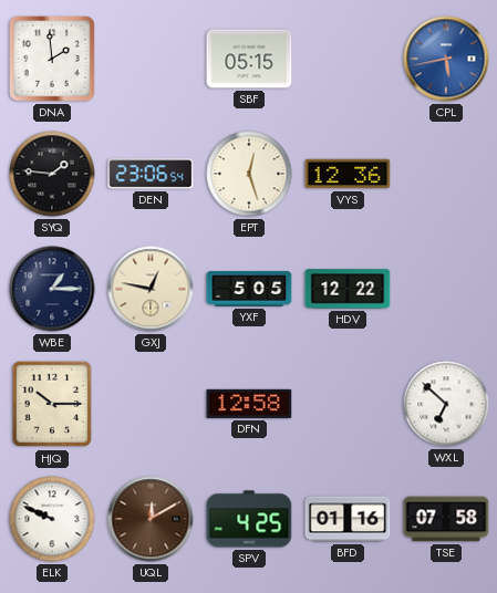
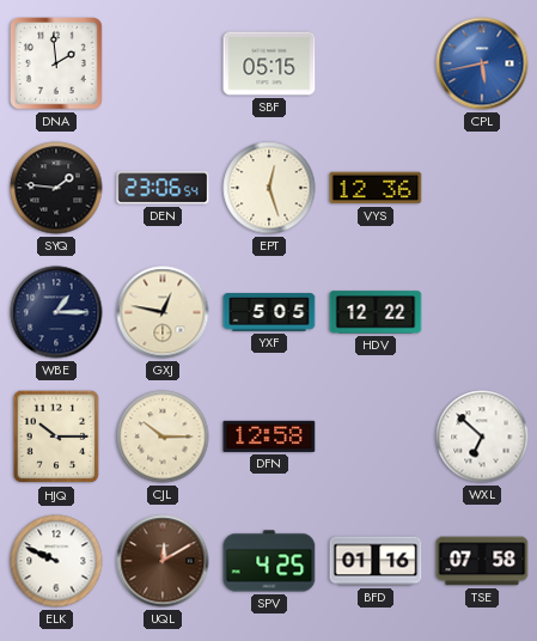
CJL: none -> 10:15 (163, 437)
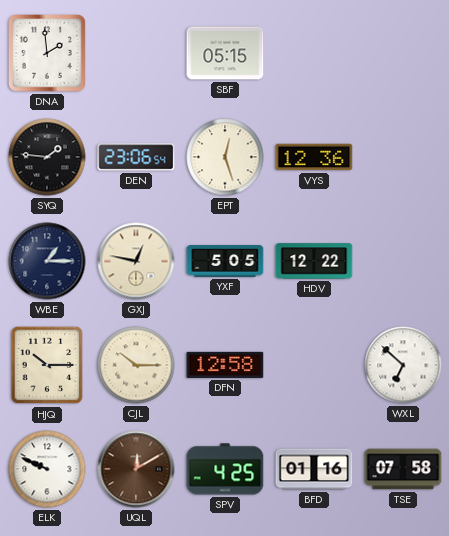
CPL: 5:43 -> none (482, 63)
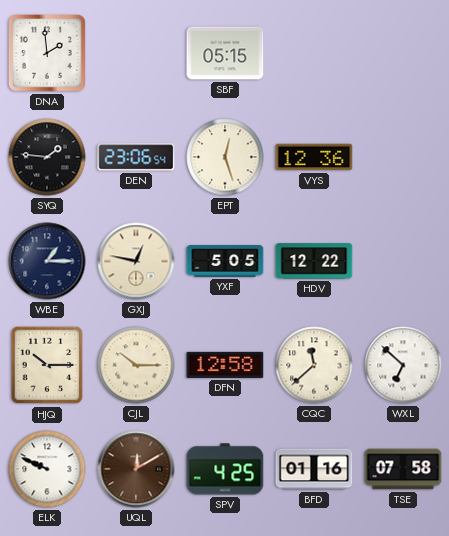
CQC: none -> 11:38 (314, 365)
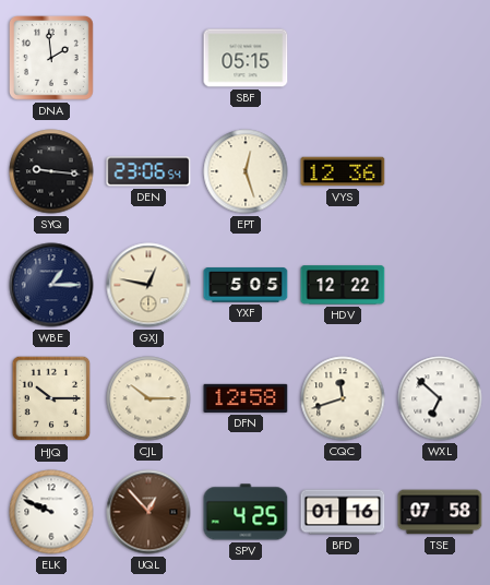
SYQ: 1:46 -> 9:16 (51, 171)
CQC: 11:38 -> 11:42 (343, 398)
UQL: 12:10 -> 12:53 (148, 512)
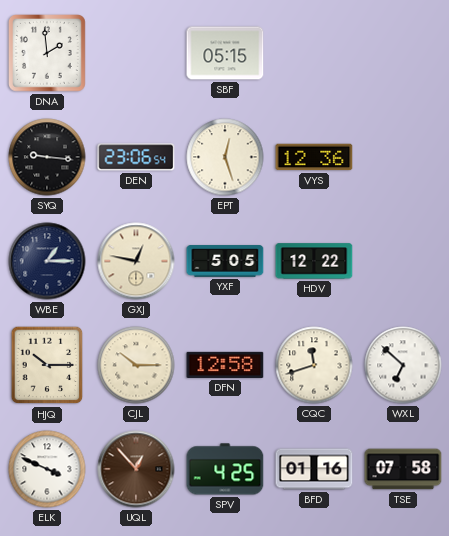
ELK: 9:49 -> 3:49 (47, 469)
